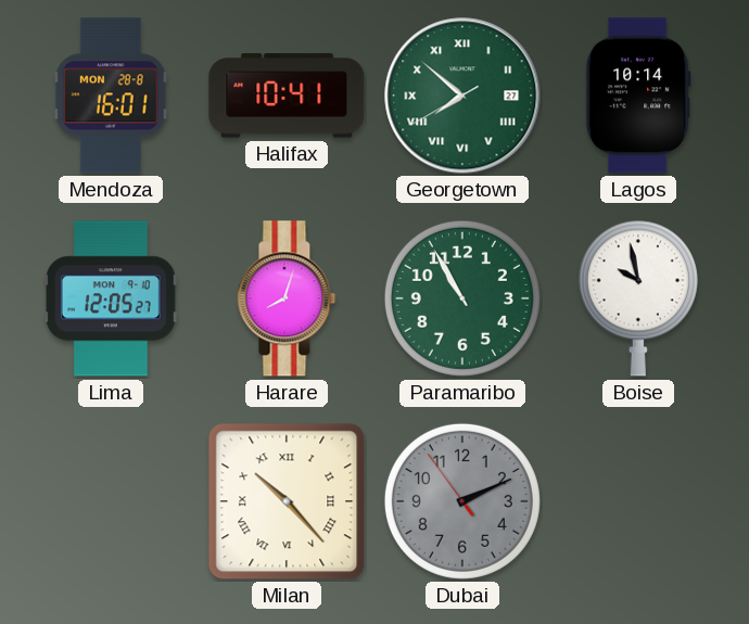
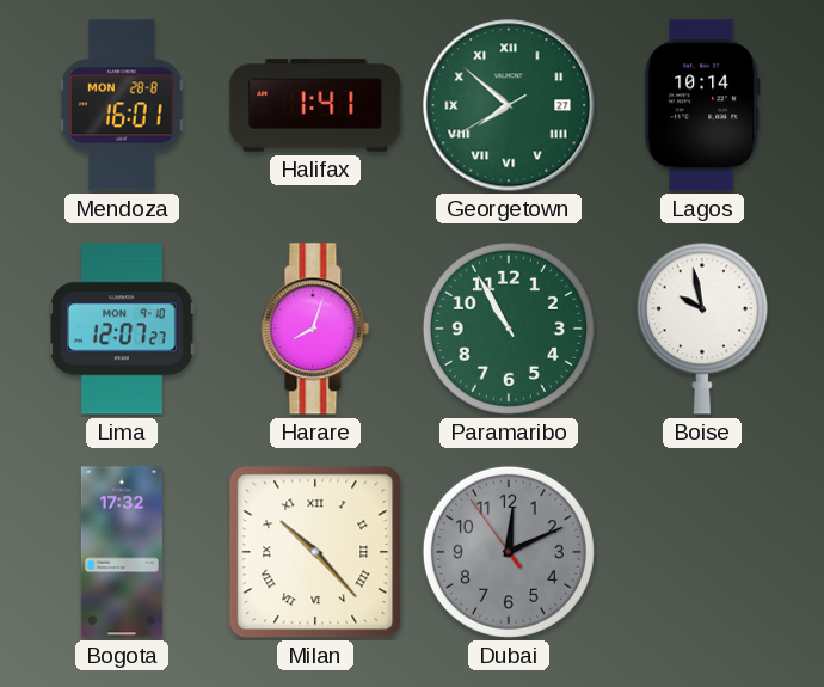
Halifax: 10:41 -> 1:41 (315, 105)
Lima: 12:05 -> 12:07 (122, 329)
Bogota: none -> 17:32 (122, 552)
Dubai: 2:10 -> 12:10 (509, 552)
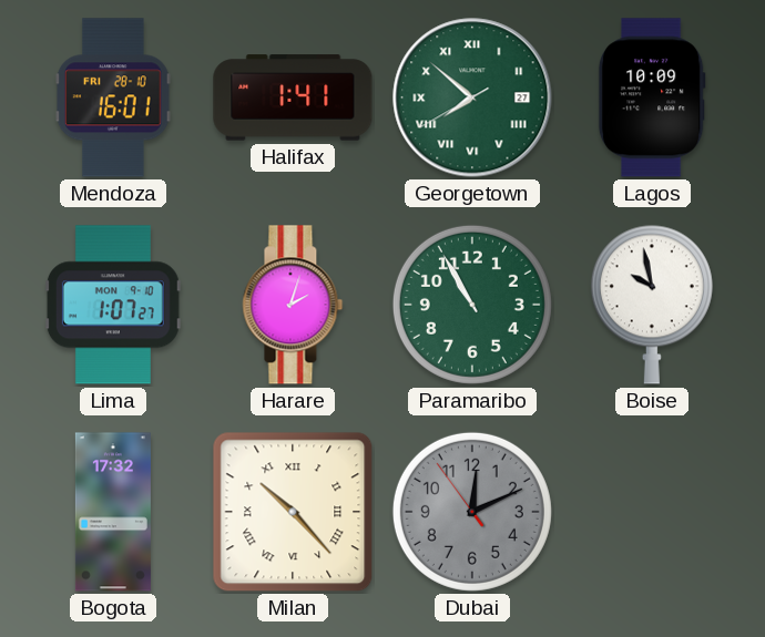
Mendoza date: MON 28-8 -> FRI 28-10 (114, 97)
Lagos: 10:14 -> 10:09 (652, 97)
Lima: 12:07 -> 1:07 (113, 305)
Harare: 8:03 -> 2:03 (293, 305)
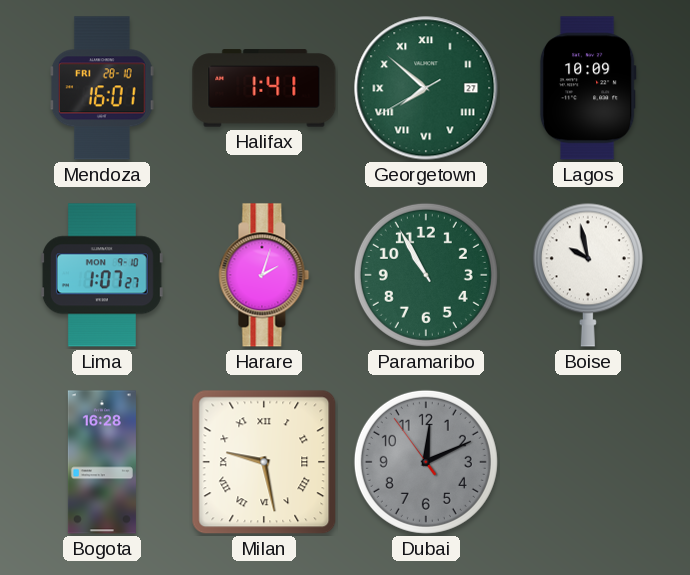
Bogota: 17:32 -> 16:28 (102, 462)
Milan: 10:23 -> 9:28 (264, 462)
